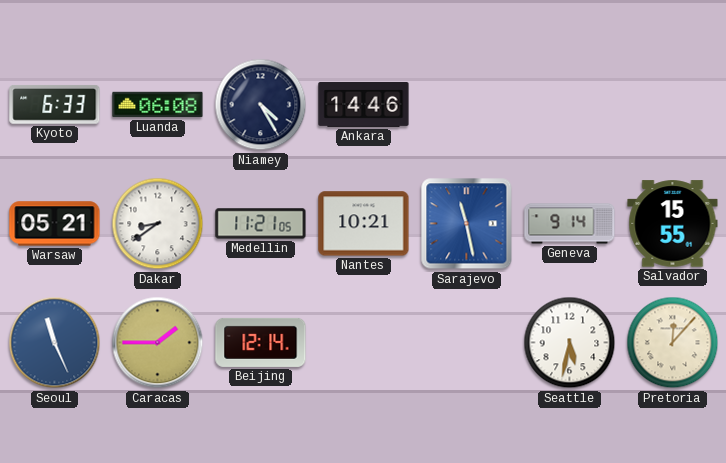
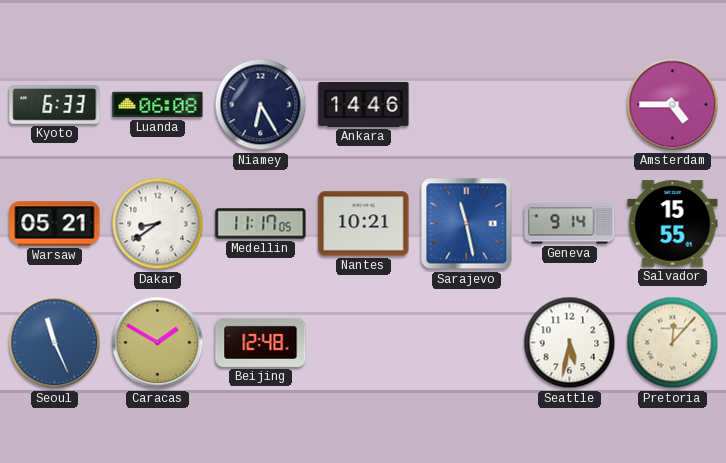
Niamey: 4:25 -> 6:25 (261, 105)
Amsterdam: none -> 4:45 (673, 105)
Medellin: 11:21 -> 11:17 (261, 224)
Caracas: 1:45 -> 1:50 (158, 343)
Beijing: 12:14 -> 12:48 (261, 342)
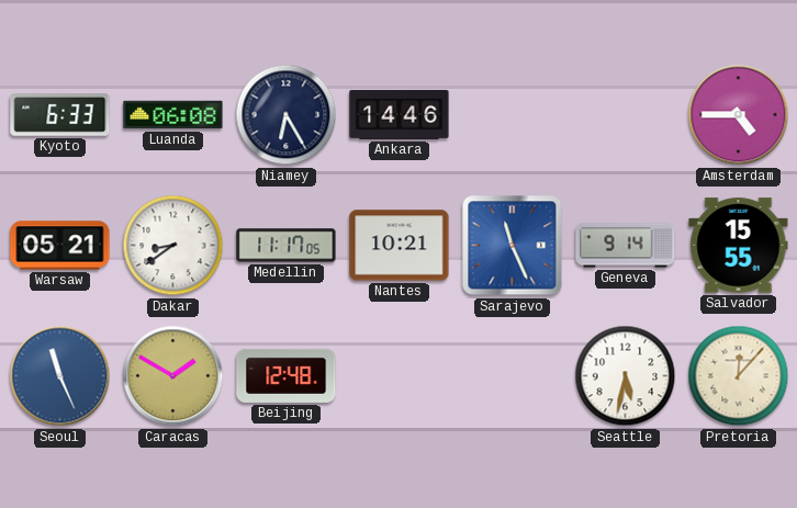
Sarajevo: 11:28 -> 11:26 (513, 246)
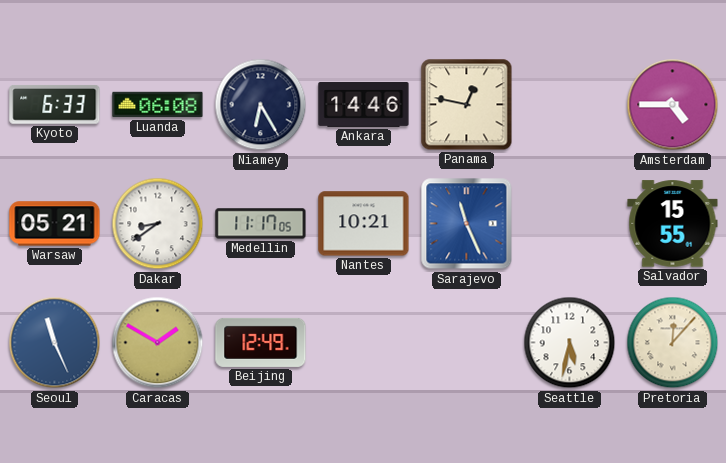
Panama: none -> 12:47 (467, 105)
Geneva: 9:14 -> none (626, 246)
Beijing: 12:48 -> 12:49 (261, 342)
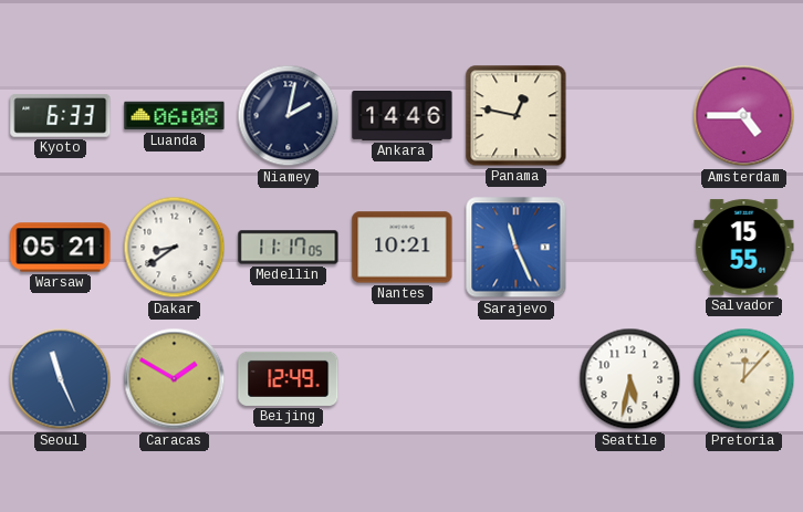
Niamey: 6:25 -> 2:02 (289, 116)
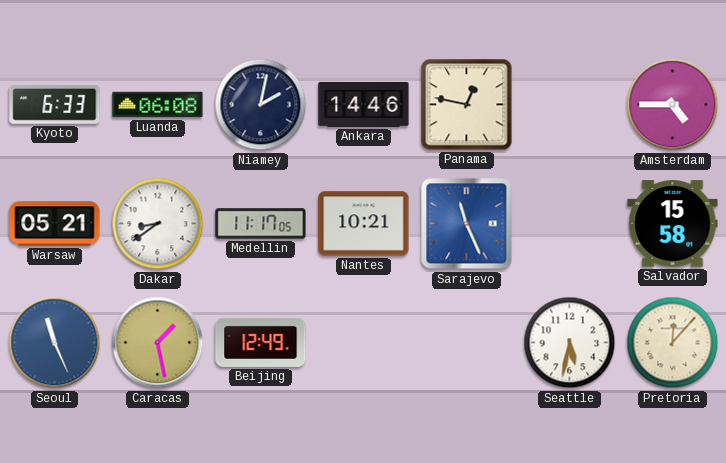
Salvador: 15:55 -> 15:58 (673, 224)
Caracas: 1:50 -> 1:28 (158, 343)
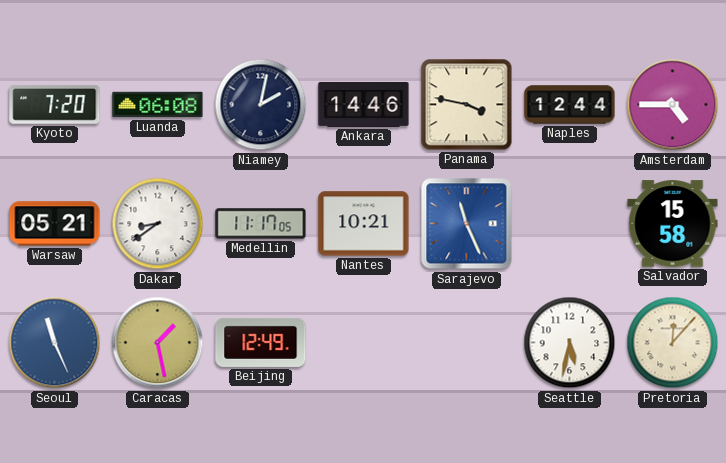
Kyoto: 6:33 -> 7:20 (55, 104)
Panama: 12:47 -> 3:47 (467, 105)
Naples: none -> 12:44 (570, 105)
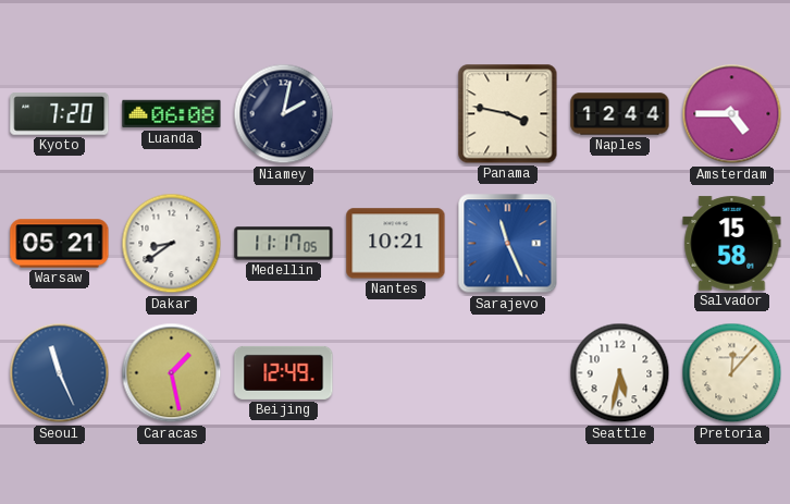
Ankara: 14:46 -> none (364, 104)
